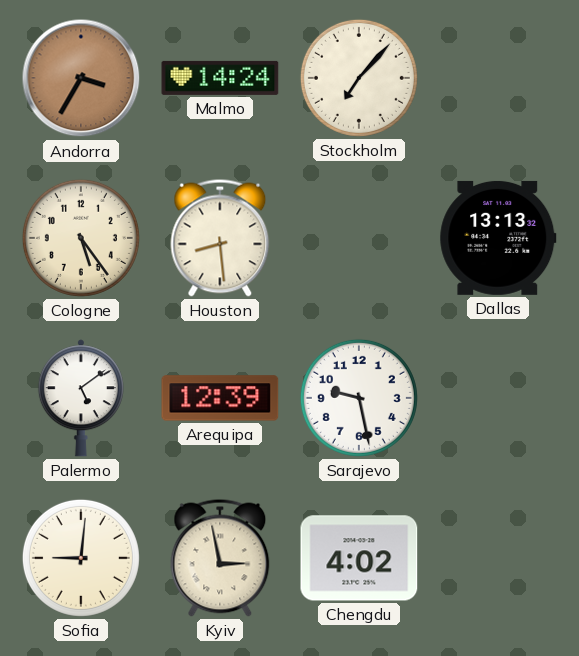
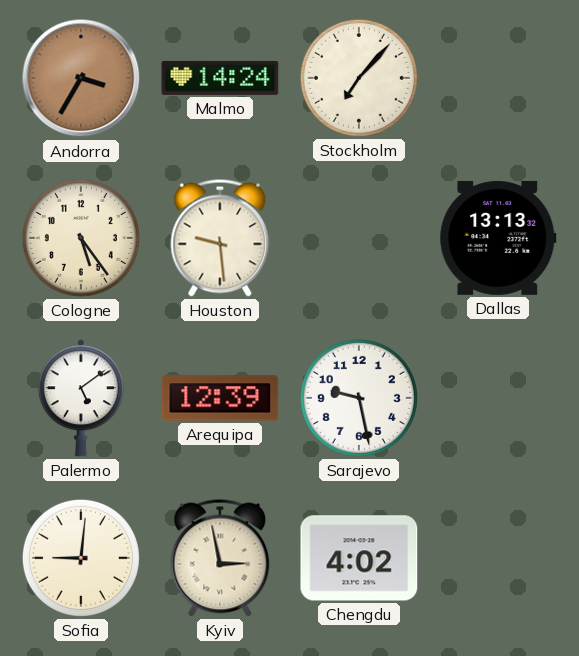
Houston: 8:29 -> 9:29 (220, 238)
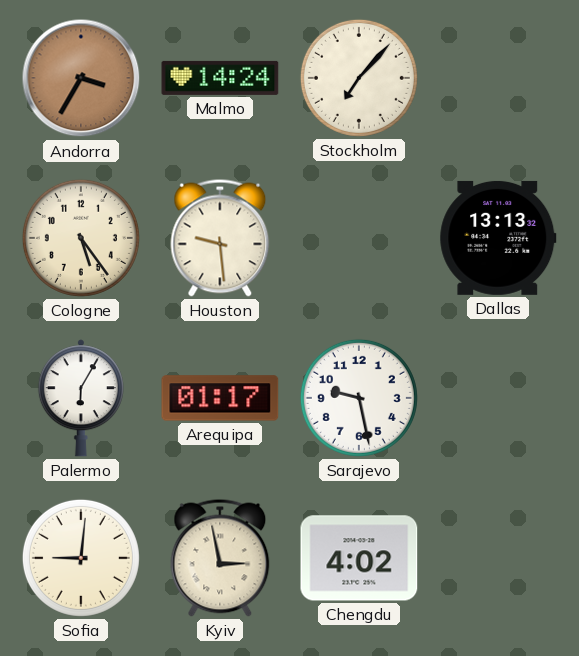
Palermo: 5:09 -> 6:05 (81, 398)
Arequipa: 12:39 -> 01:17 (220, 398)
